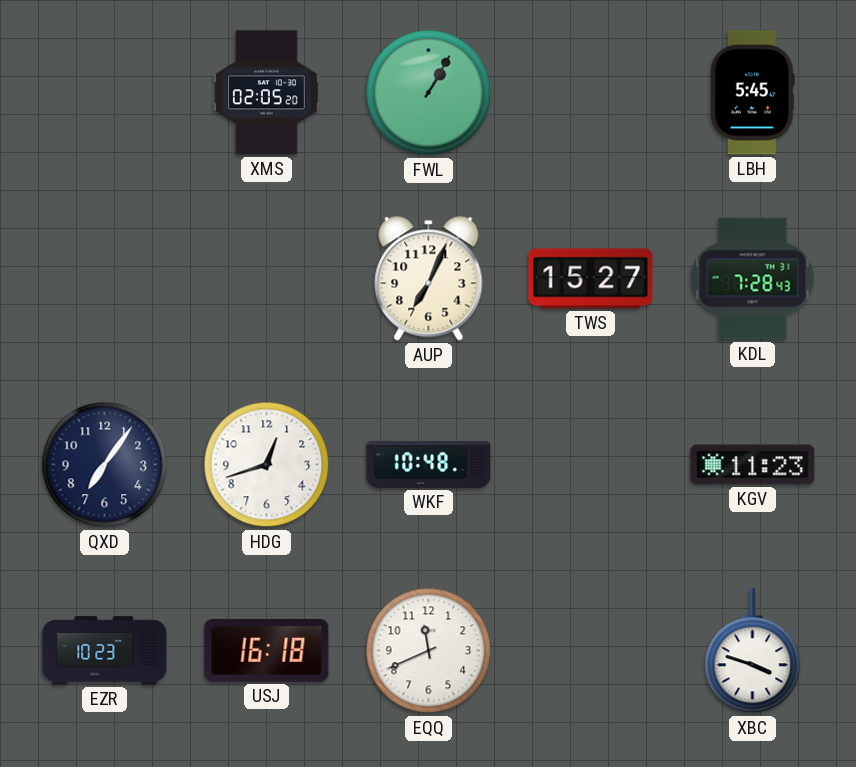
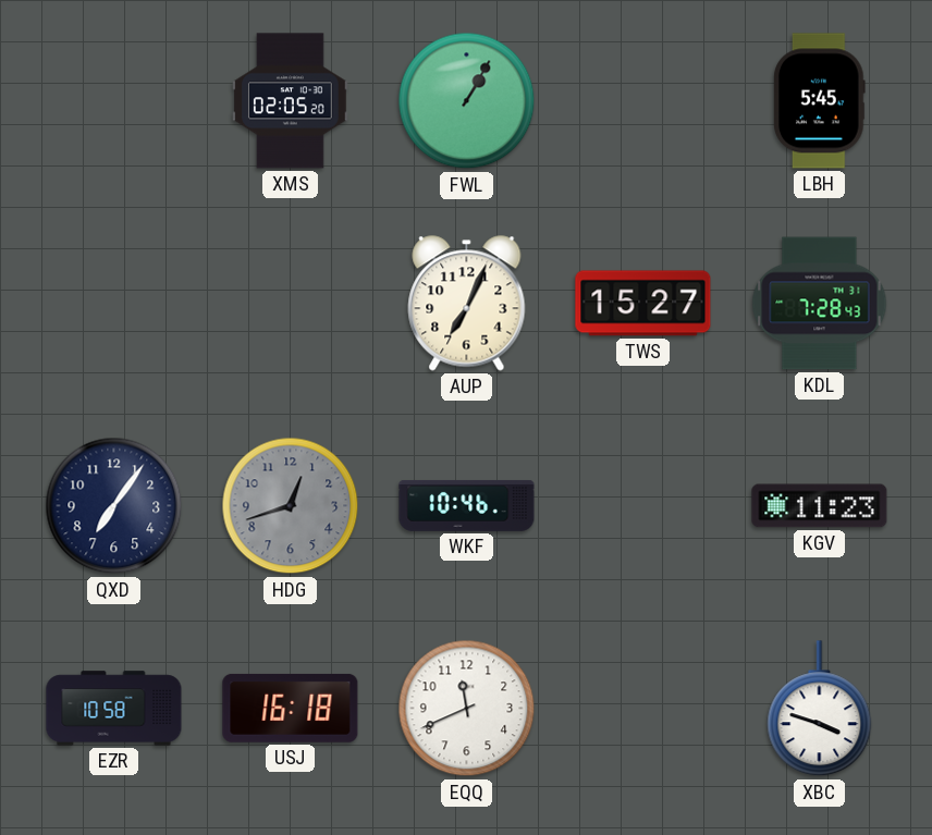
HDG dial: white -> grey (291, 506)
WKF: 10:48 -> 10:46 (467, 505)
EZR: 10:23 -> 10:58 (114, 709)
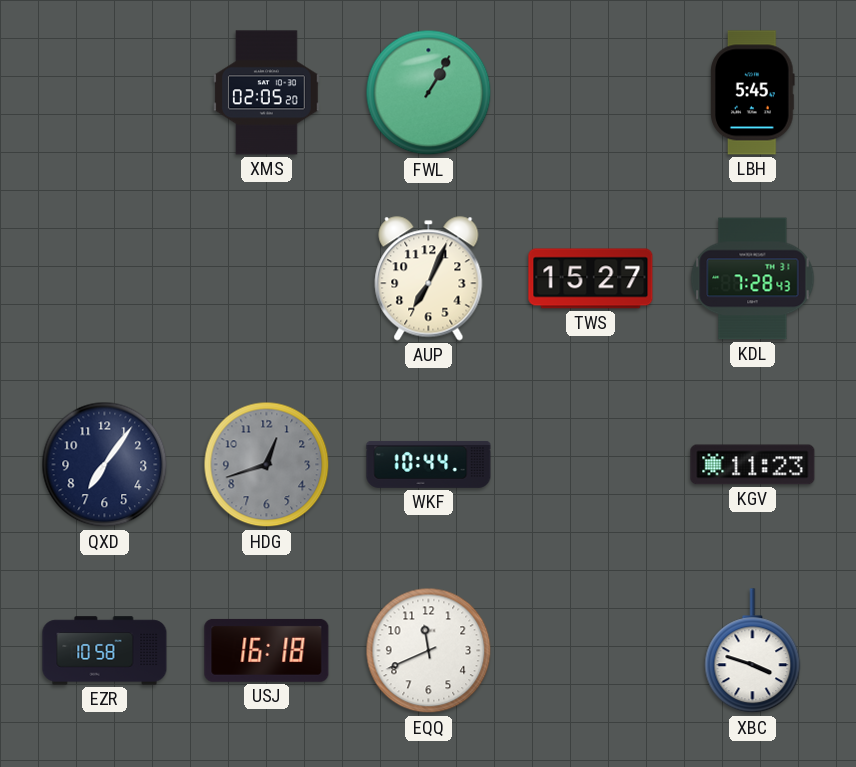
WKF: 10:46 -> 10:44 (429, 464)
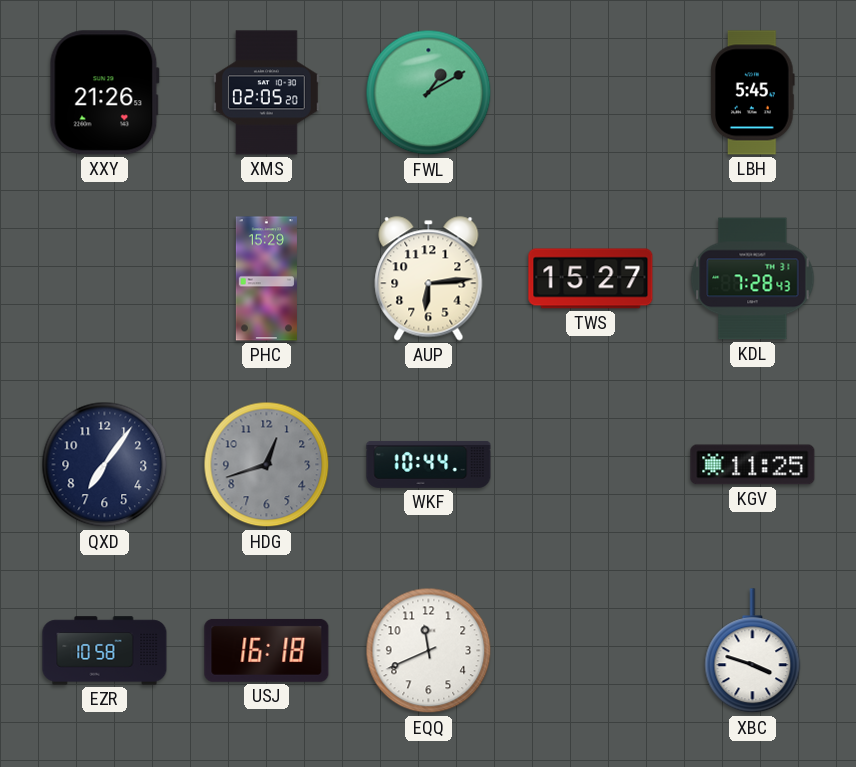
XXY: none -> 21:26 (104, 93)
FWL: 1:05 -> 1:10 (429, 93)
PHC: none -> 15:29 (266, 279)
AUP: 7:04 -> 6:14 (429, 279)
KGV: 11:23 -> 11:25 (753, 465)
